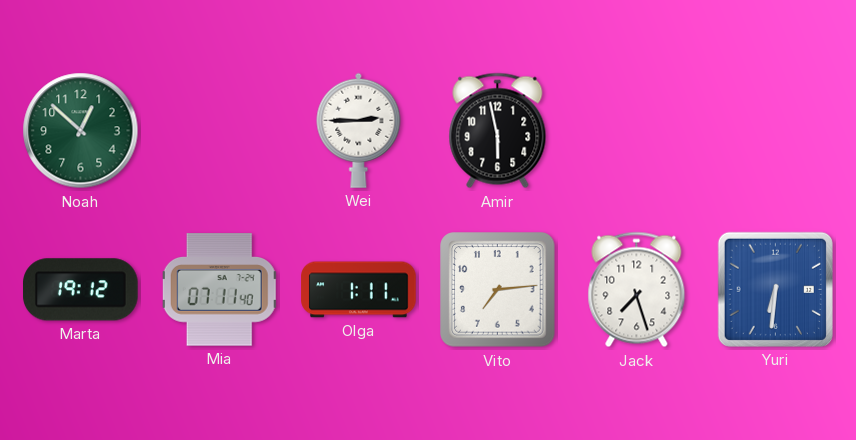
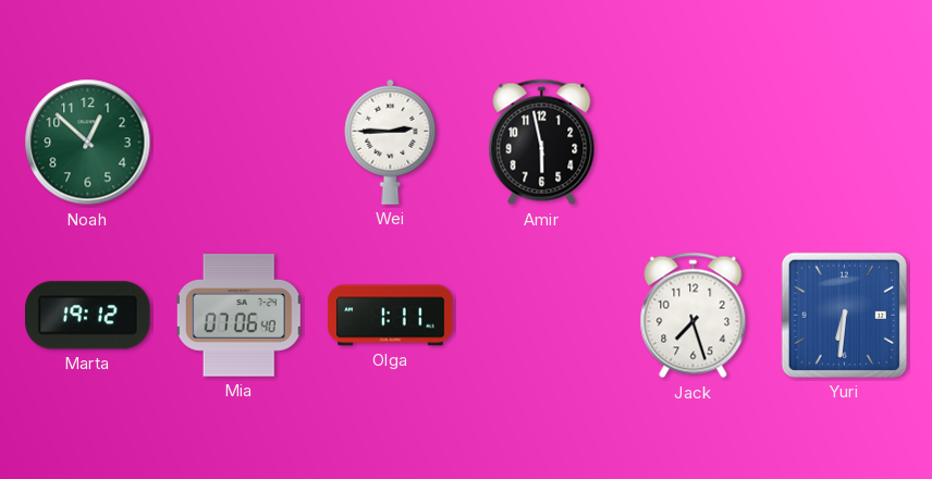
Mia: 07:11 -> 07:06 (238, 316)
Vito: 7:14 -> none (498, 290)
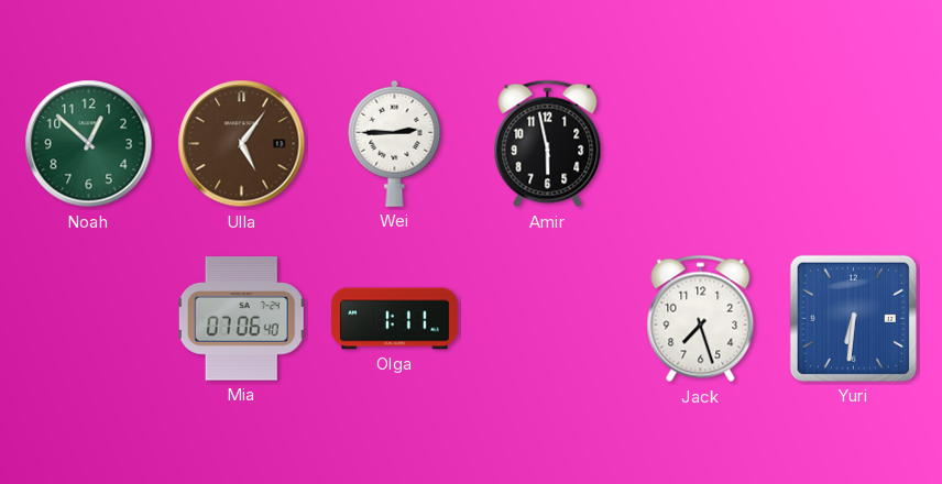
Ulla: none -> 5:06 (242, 144)
Marta: 19:12 -> none (88, 316)
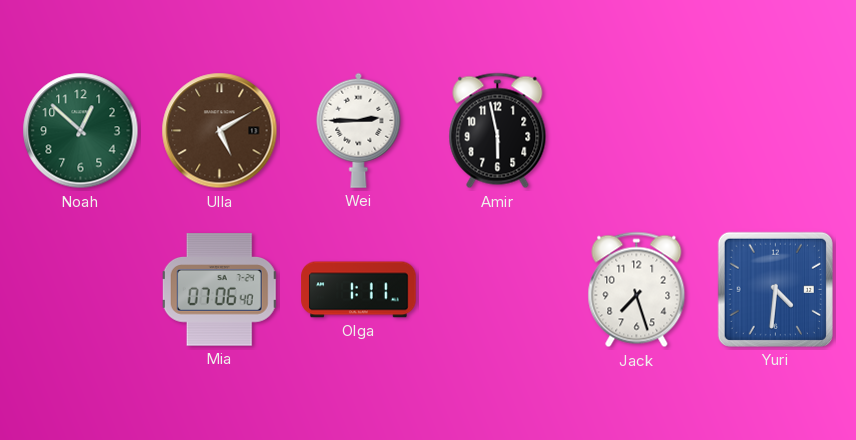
Ulla: 5:06 -> 5:10 (220, 131)
Yuri: 6:31 -> 4:31 (775, 289)
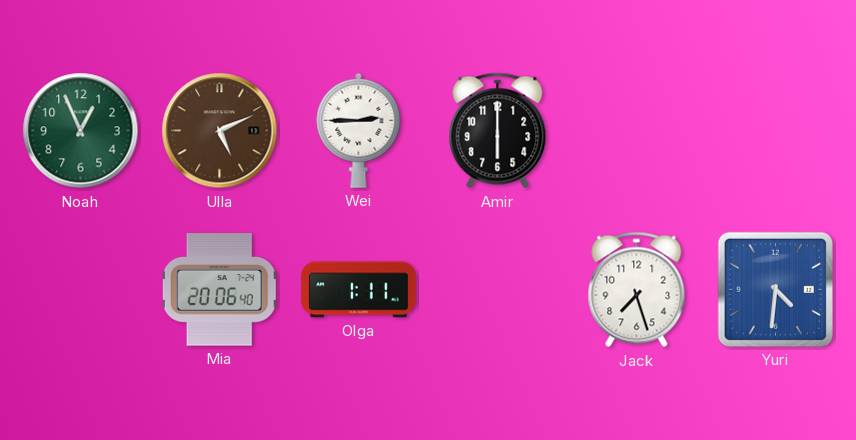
Noah: 12:52 -> 12:56 (81, 131)
Ulla: 5:10 -> 5:11 (220, 131)
Amir: 5:58 -> 6:00 (498, 131)
Mia: 07:06 -> 20:06 (219, 290)
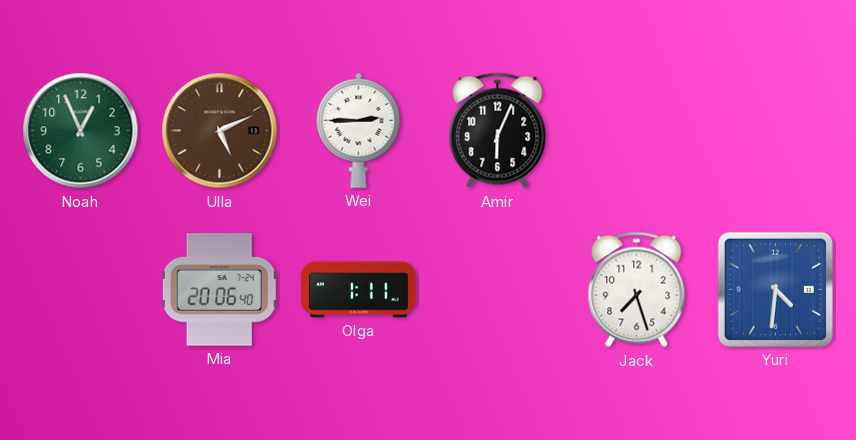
Amir: 6:00 -> 6:04 (498, 131)
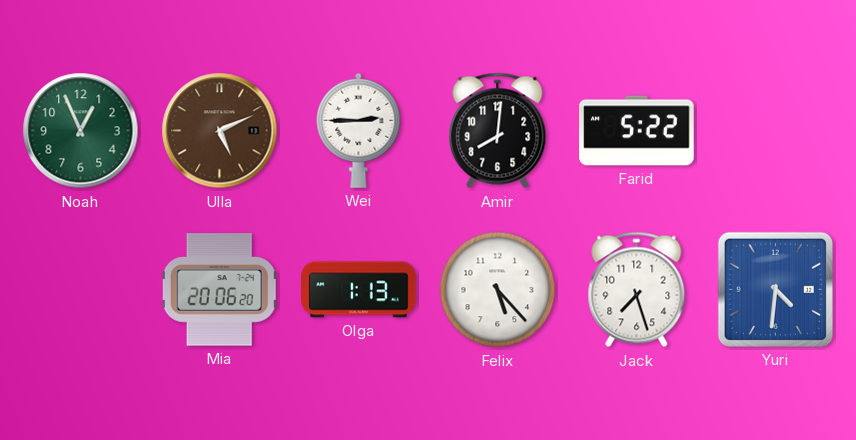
Amir: 6:04 -> 8:01 (498, 131)
Farid: none -> 5:22 (637, 131)
Mia: 20:06:40 -> 20:06:20 (219, 290)
Olga: 1:11 -> 1:13 (359, 290)
Felix: none -> 5:23 (498, 290)
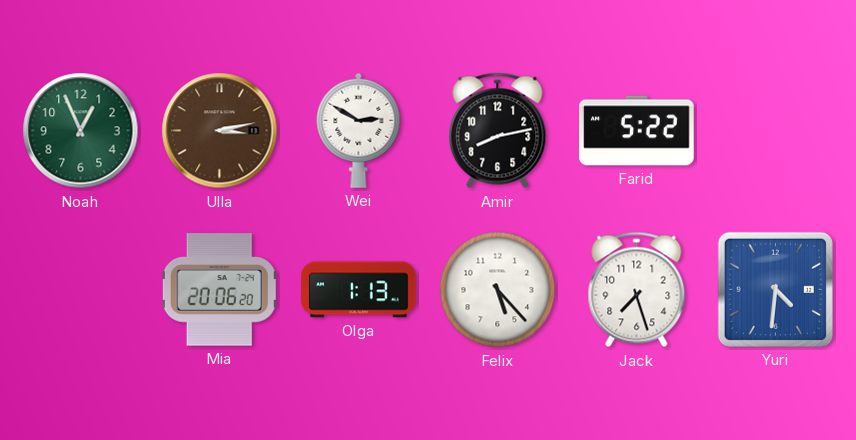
Ulla: 5:11 -> 3:13 (220, 131)
Wei: 2:45 -> 2:50 (359, 130)
Amir: 8:01 -> 8:13 (498, 131)
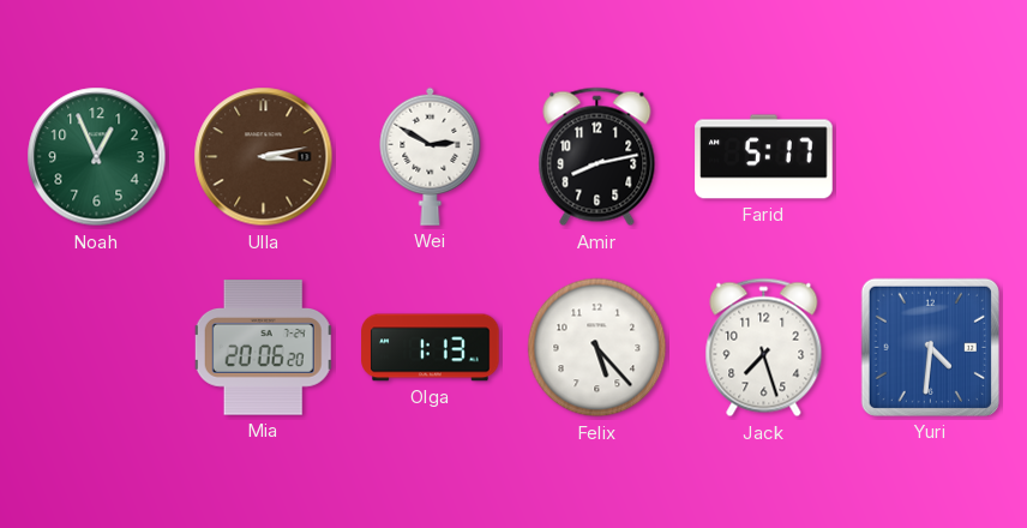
Farid: 5:22 -> 5:17 (764, 157)
